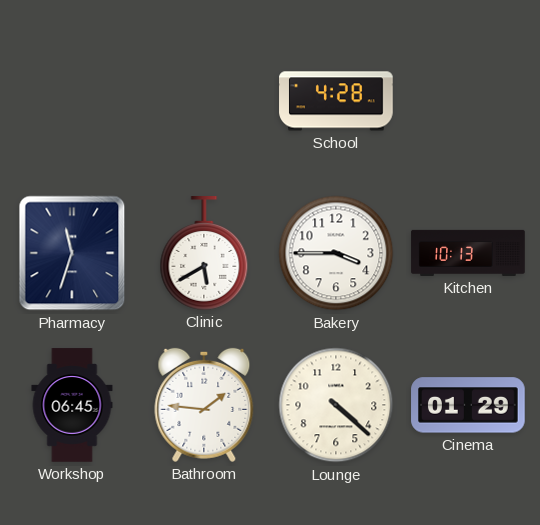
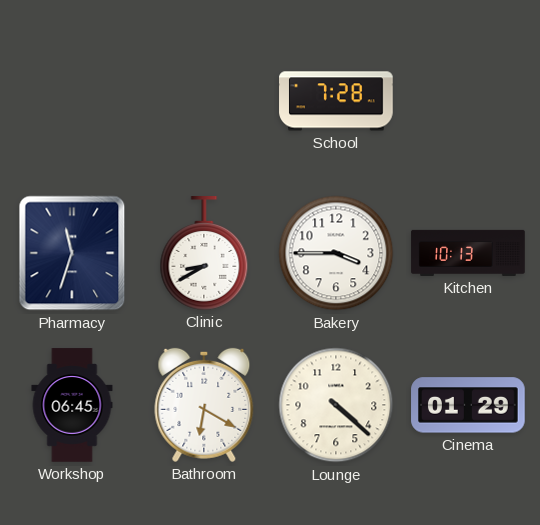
School: 4:28 -> 7:28 (336, 101)
Clinic: 5:40 -> 8:40 (204, 253)
Bathroom: 1:46 -> 6:20 (204, 405)
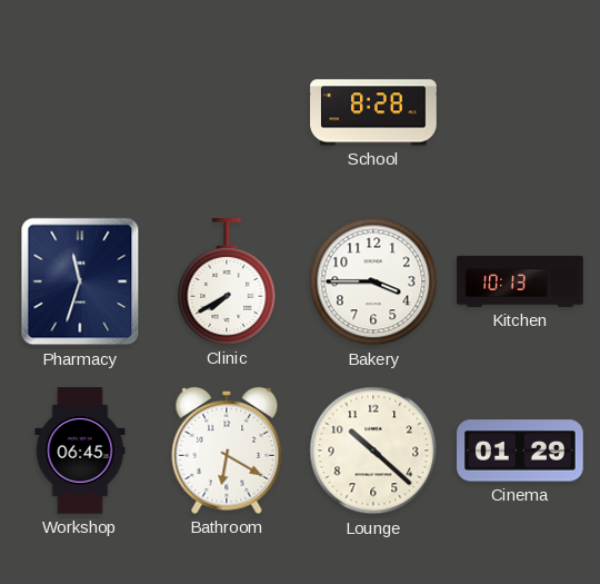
School: 7:28 -> 8:28 (373, 112)
Clinic: 8:40 -> 7:40 (227, 281)
Lounge: 4:22 -> 10:22 (373, 451)
